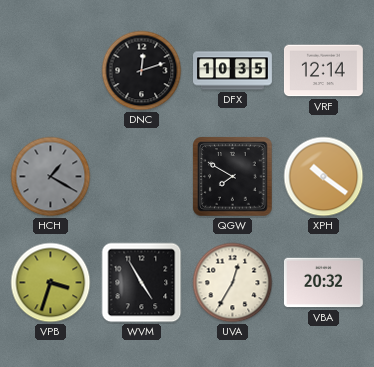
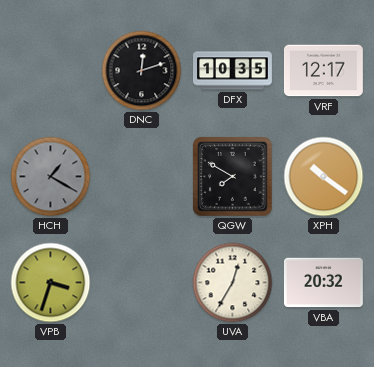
VRF: 12:14 -> 12:17 (323, 71)
WVM: 4:55 -> none (142, 283)
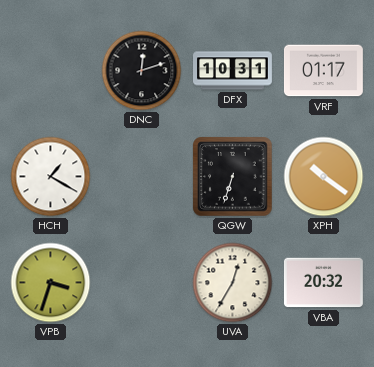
DFX: 10:35 -> 10:31 (233, 71)
VRF: 12:17 -> 01:17 (323, 71)
HCH dial: grey -> white (51, 177)
QGW: 7:50 -> 6:33 (233, 177)
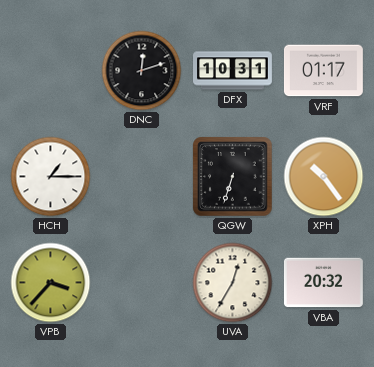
HCH: 1:20 -> 1:15 (51, 177)
XPH: 10:21 -> 10:24 (324, 177)
VPB: 3:33 -> 3:37 (51, 283)
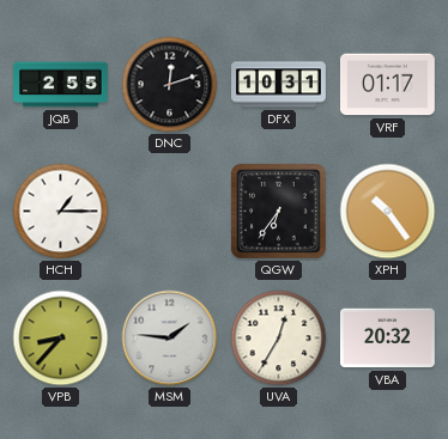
JQB: none -> 2:55 (61, 85)
QGW: 6:33 -> 6:36 (279, 212)
VPB: 3:37 -> 8:37 (61, 339)
MSM: none -> 1:46 (170, 339)
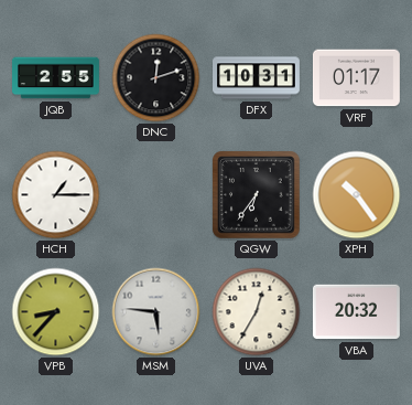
MSM: 1:46 -> 5:46 (156, 312)
